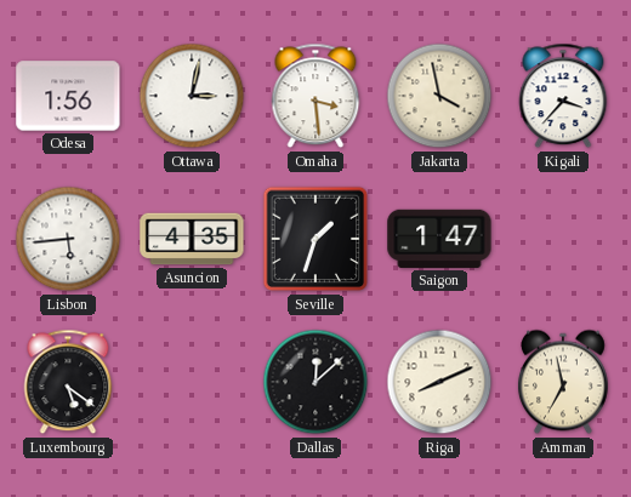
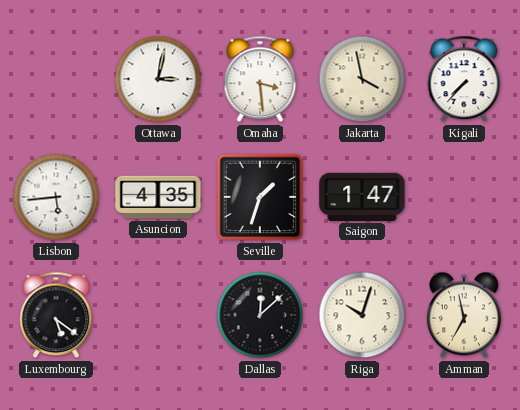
Odesa: 1:56 -> none (68, 96)
Kigali: 3:37 -> 7:37 (464, 79)
Riga: 8:11 -> 10:03 (362, 315)
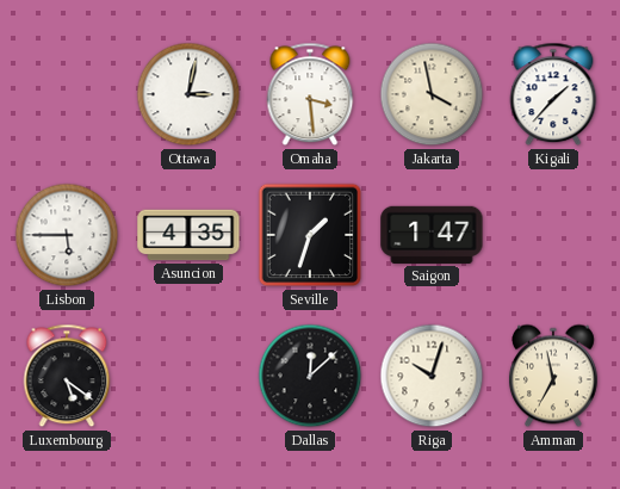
Kigali: 7:37 -> 1:37 (553, 94)
Lisbon: 5:44 -> 5:45 (67, 235)
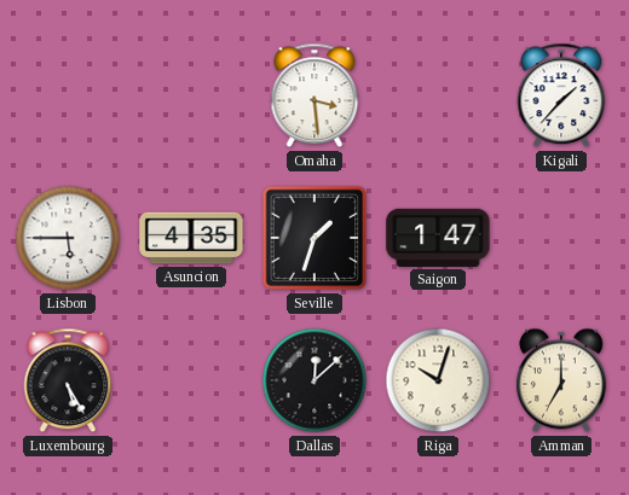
Ottawa: 3:02 -> none (188, 94)
Jakarta: 3:58 -> none (432, 94)
Luxembourg: 5:21 -> 5:25 (68, 380)
Amman: 6:58 -> 7:00 (561, 380)
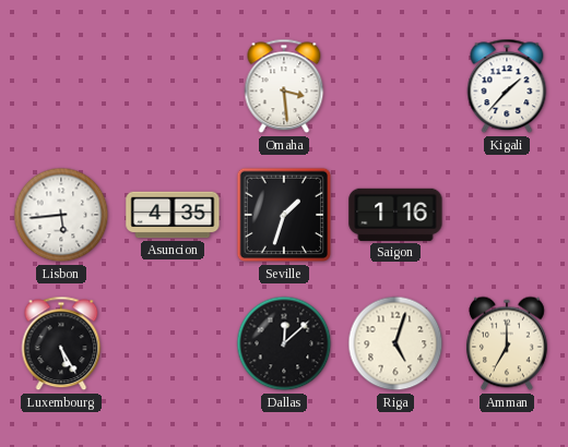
Lisbon: 5:45 -> 5:44 (61, 215)
Saigon: 1:47 -> 1:16 (395, 215)
Riga: 10:03 -> 5:03 (395, 343)
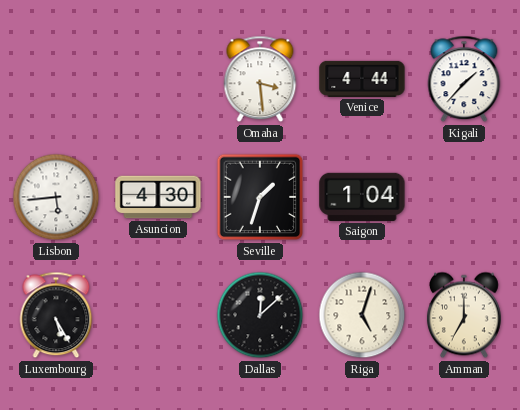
Venice: none -> 4:44 (362, 79)
Asuncion: 4:35 -> 4:30 (158, 197)
Saigon: 1:16 -> 1:04 (362, 197)
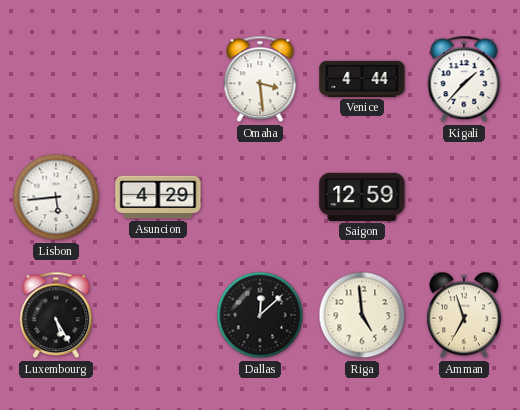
Asuncion: 4:30 -> 4:29 (158, 197)
Seville: 1:33 -> none (260, 197)
Saigon: 1:04 -> 12:59 (362, 197)
Riga: 5:03 -> 4:59 (362, 315)
Amman: 7:00 -> 6:57 (464, 315)
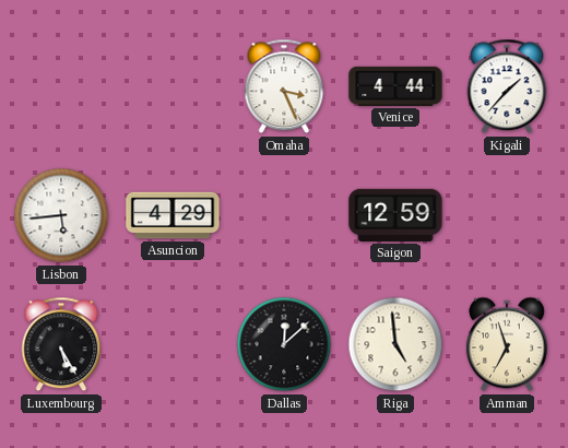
Omaha: 3:29 -> 3:26 (284, 86)
